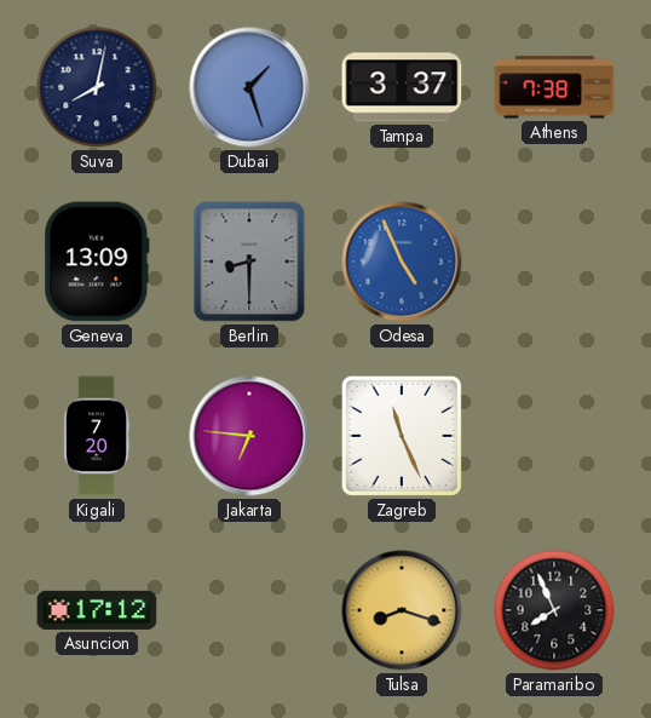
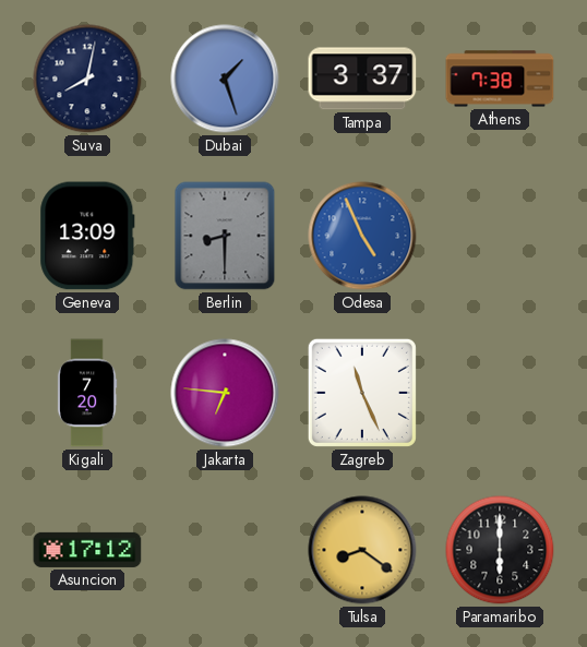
Tulsa: 8:18 -> 8:21 (362, 550)
Paramaribo: 7:56 -> 6:00 (500, 550)
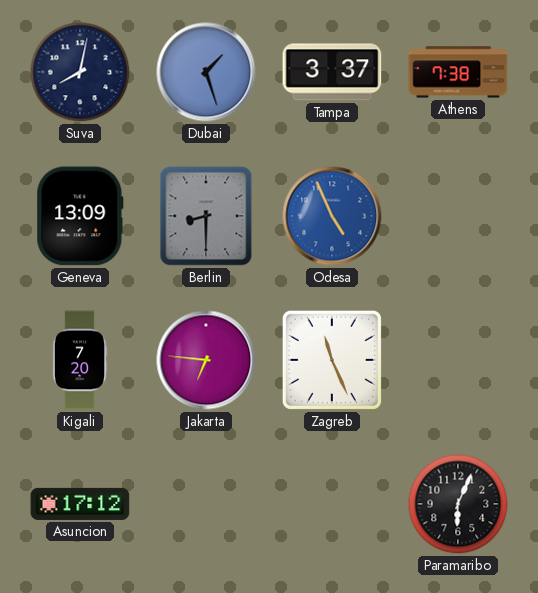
Tulsa: 8:21 -> none (362, 550)
Paramaribo: 6:00 -> 6:04 (458, 504)
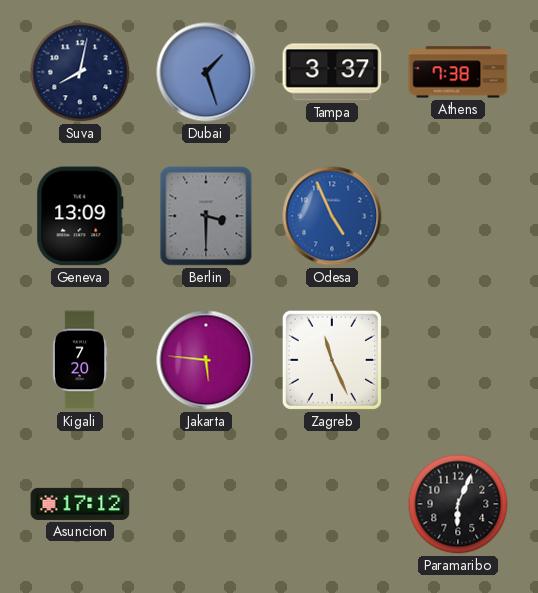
Berlin: 8:30 -> 3:30 (206, 216)
Jakarta: 6:46 -> 5:46 (206, 360)
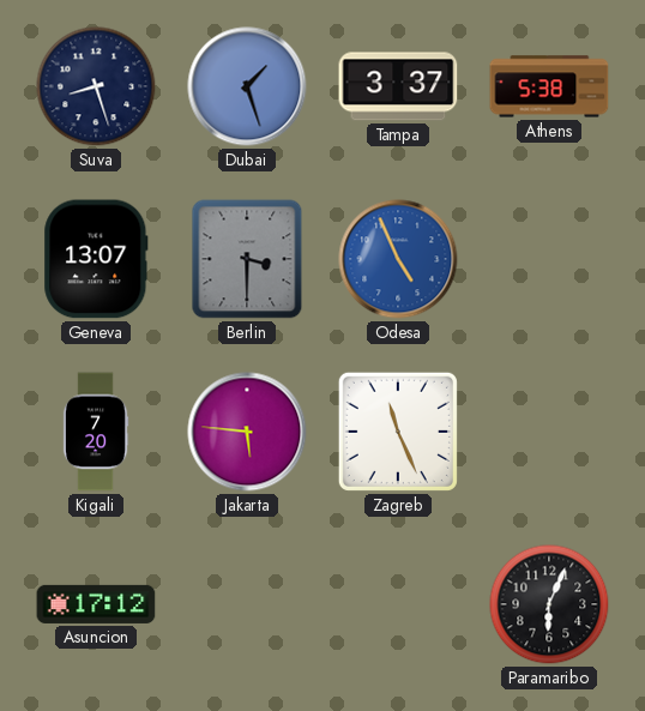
Suva: 8:02 -> 8:27 (96, 86)
Athens: 7:38 -> 5:38 (549, 86)
Geneva: 13:09 -> 13:07 (96, 259)
